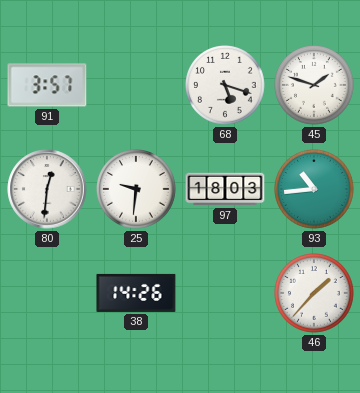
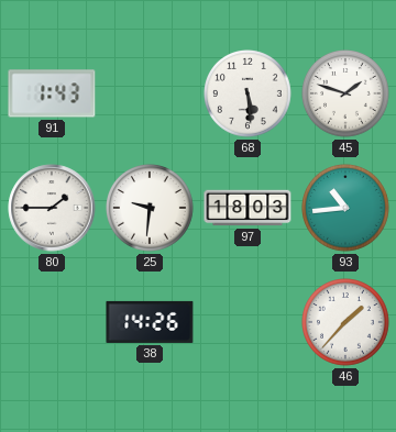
91: 3:57 -> 1:43 (52, 93)
68: 5:18 -> 5:29 (249, 95)
80: 12:31 -> 1:45 (52, 208)
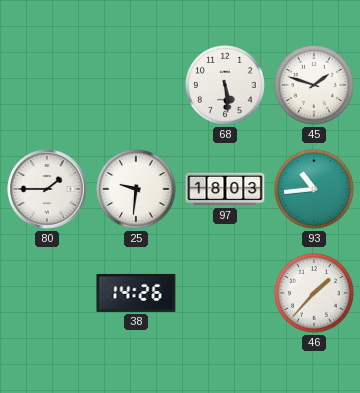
91: 1:43 -> none (52, 93)
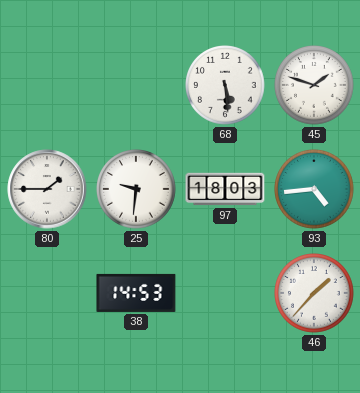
93: 10:44 -> 4:44 (315, 190)
38: 14:26 -> 14:53 (136, 293)
